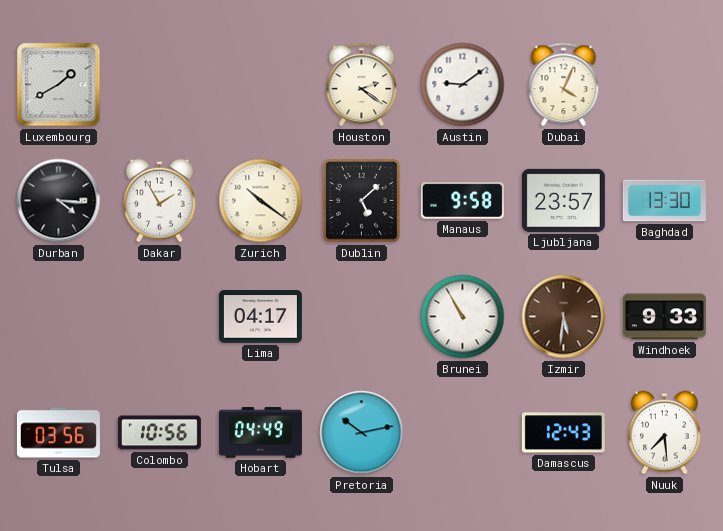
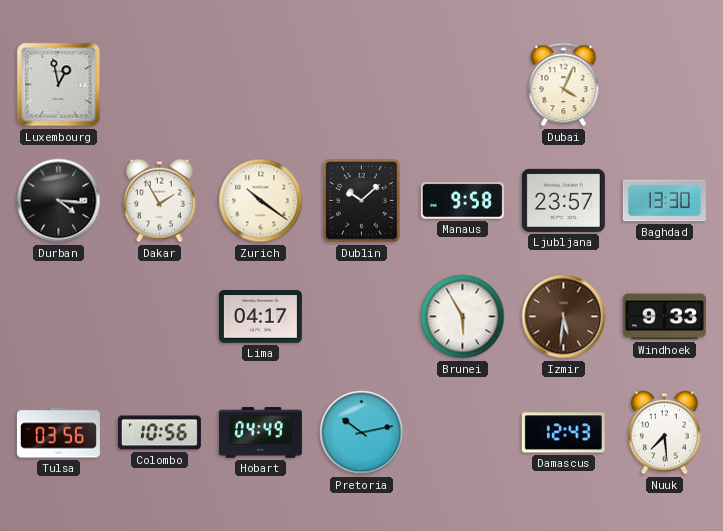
Luxembourg: 1:40 -> 12:58 (59, 85)
Houston: 2:21 -> none (362, 85)
Austin: 9:09 -> none (463, 85)
Dublin: 5:08 -> 10:08 (362, 201)
Brunei: 10:55 -> 5:55 (463, 317)
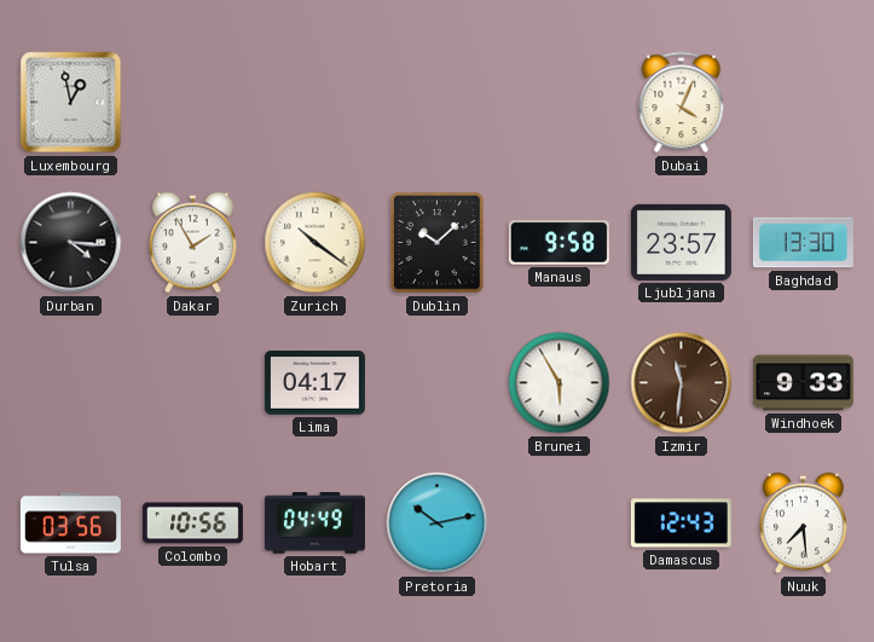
Izmir: 5:31 -> 11:31 (682, 383)
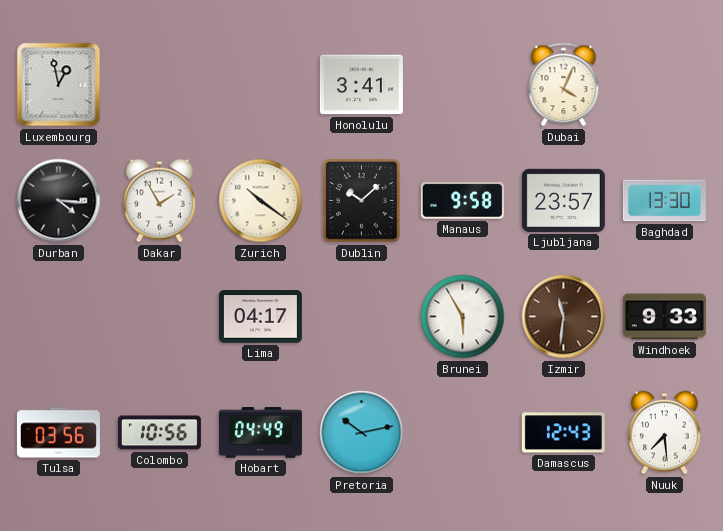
Honolulu: none -> 3:41 (361, 85)
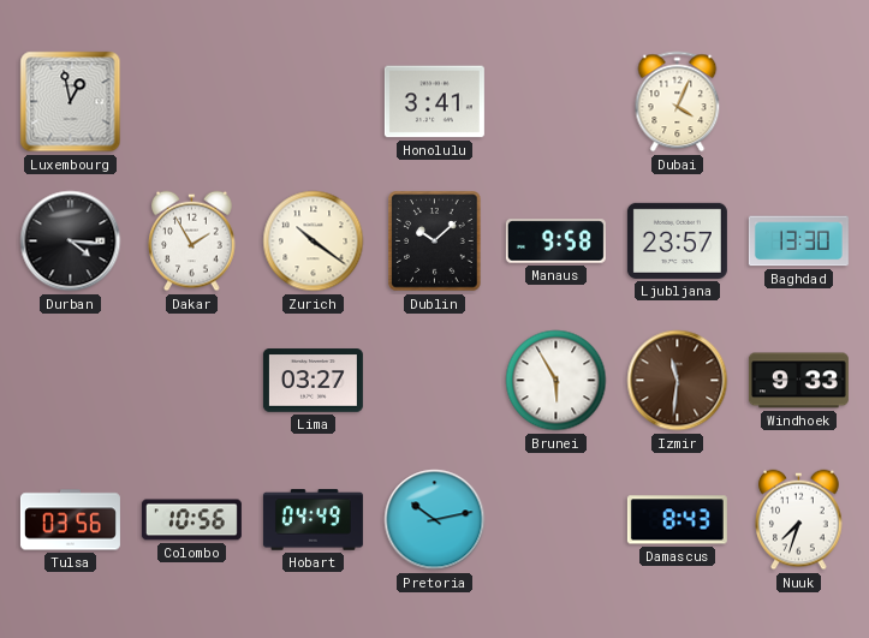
Lima: 04:17 -> 03:27 (313, 381)
Damascus: 12:43 -> 8:43 (677, 520)
Nuuk: 7:29 -> 7:33 (799, 520)
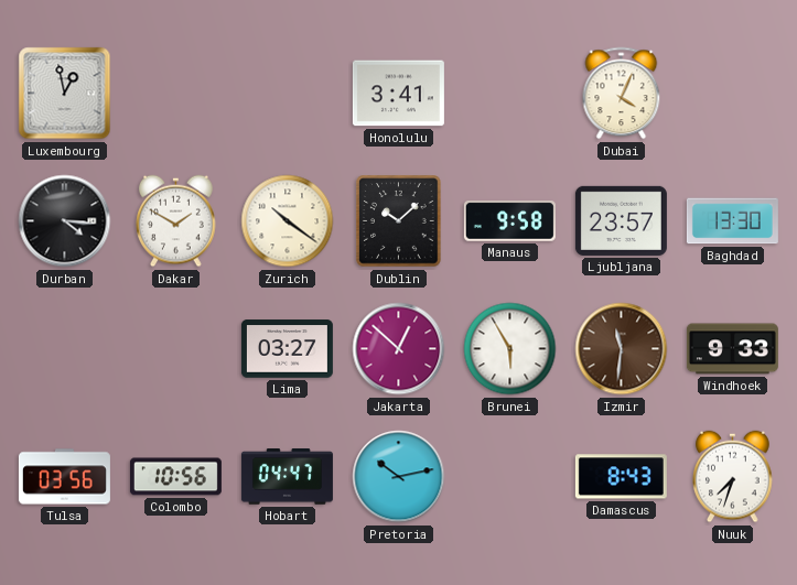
Dakar: 1:55 -> 1:50 (176, 221)
Jakarta: none -> 12:52 (399, 349)
Hobart: 04:49 -> 04:47 (287, 477)
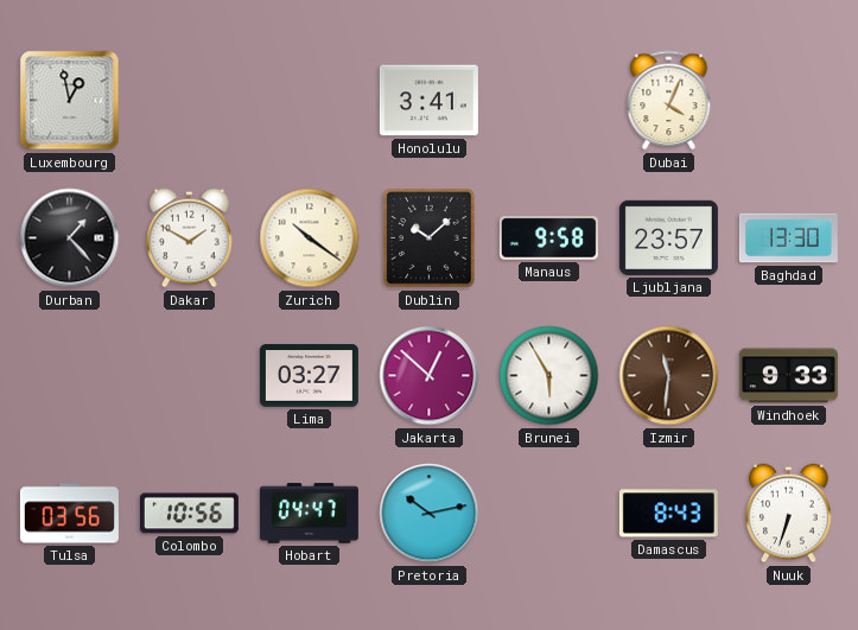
Durban: 4:16 -> 1:23 (70, 238)
Nuuk: 7:33 -> 6:33 (789, 514)
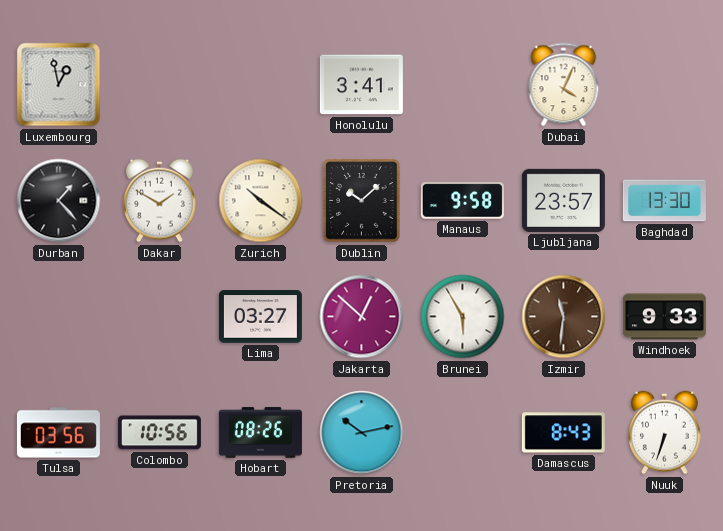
Hobart: 04:47 -> 08:26 (260, 433)
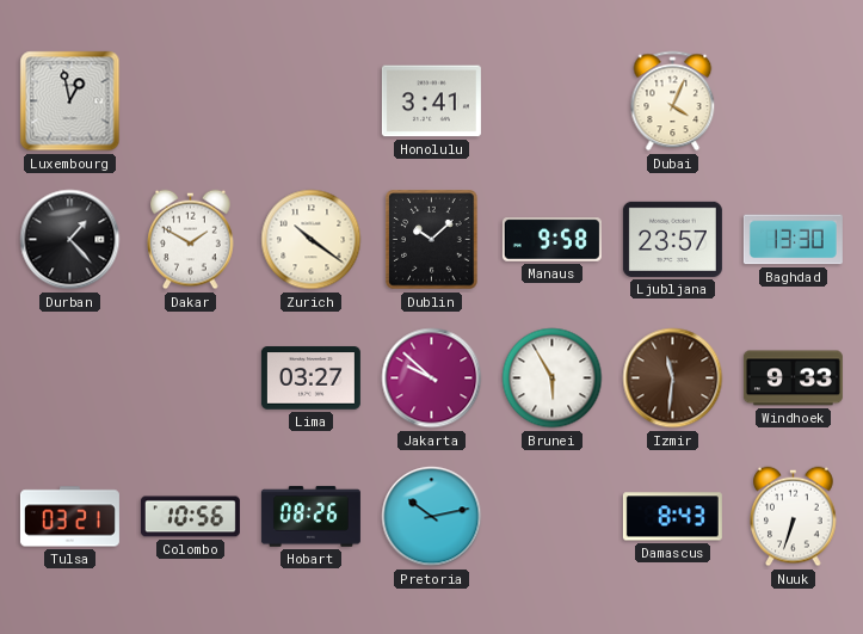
Jakarta: 12:52 -> 9:52 (432, 378)
Tulsa: 03:56 -> 03:21 (69, 517)
